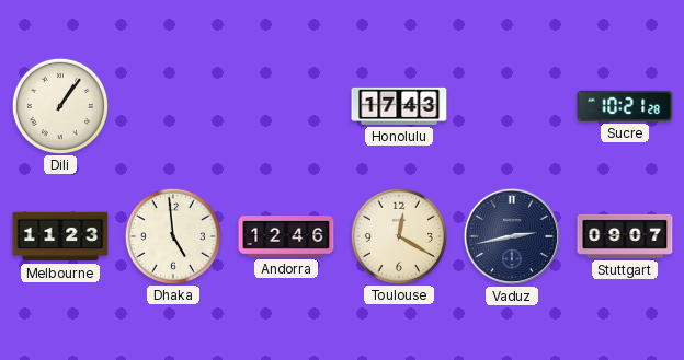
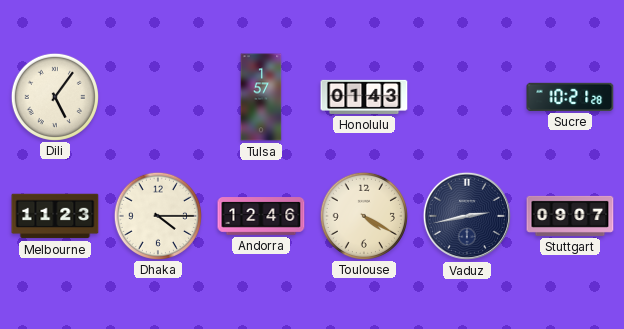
Dili: 1:06 -> 5:06 (54, 96)
Tulsa: none -> 1:57 (261, 97)
Honolulu: 17:43 -> 01:43 (364, 97)
Dhaka: 4:59 -> 4:15 (157, 215)
Toulouse: 12:20 -> 4:20 (363, 215)
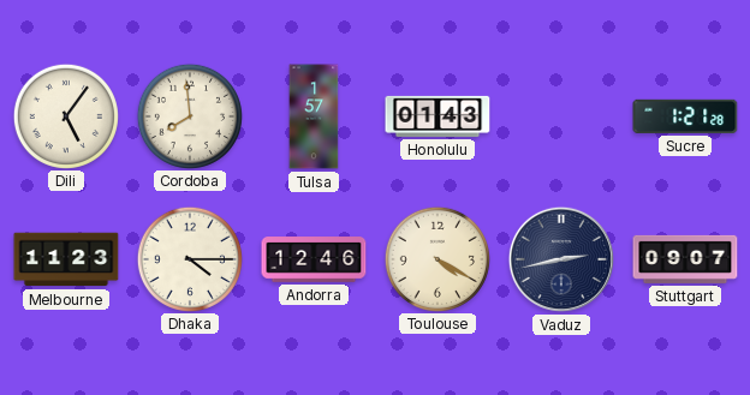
Cordoba: none -> 7:59 (189, 115)
Sucre: 10:21 -> 1:21 (685, 116)
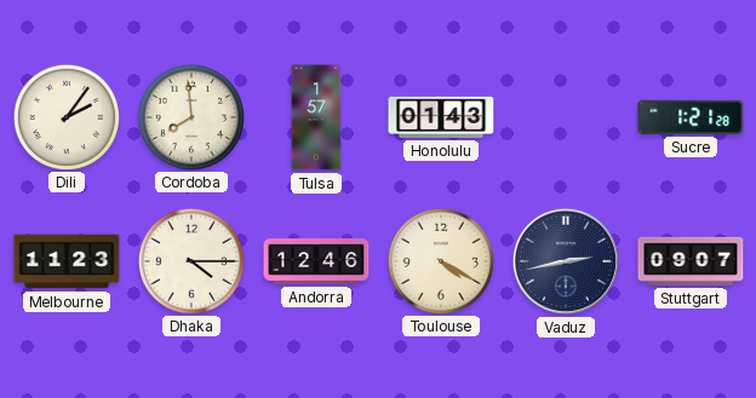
Dili: 5:06 -> 2:06 (65, 116)
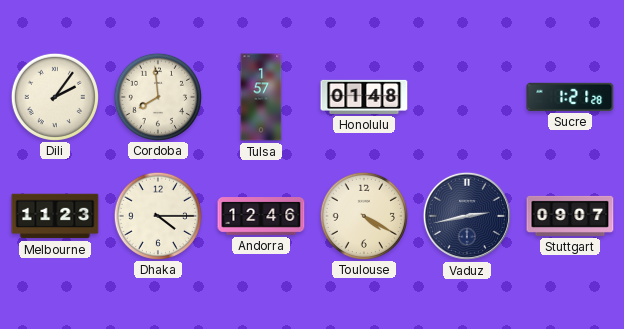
Honolulu: 01:43 -> 01:48 (364, 97)
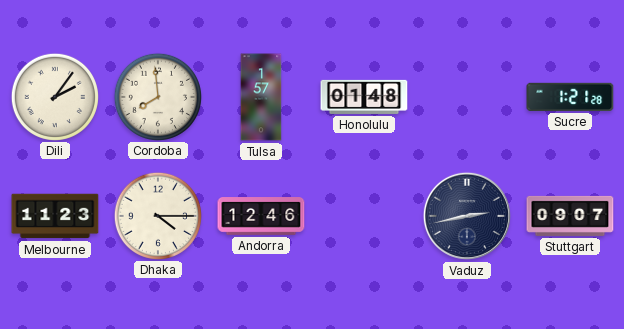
Toulouse: 4:20 -> none (363, 215)
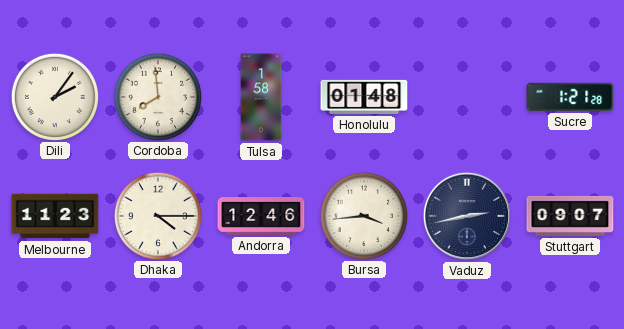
Tulsa: 1:57 -> 1:58 (261, 97)
Bursa: none -> 3:44 (363, 215)
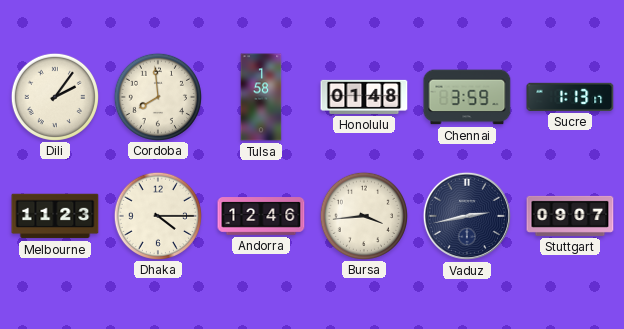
Chennai: none -> 3:59 (467, 97)
Sucre: 1:21 -> 1:13 (570, 97)
